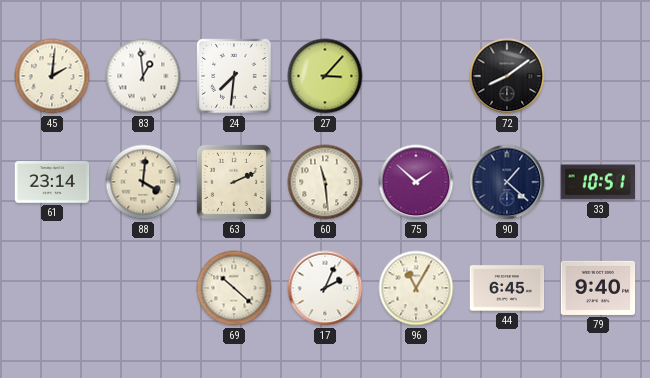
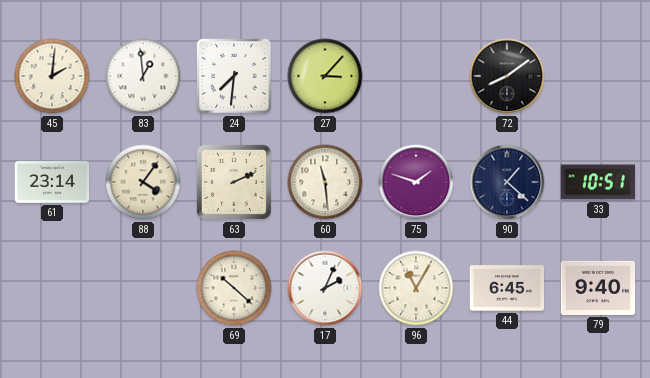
88: 4:01 -> 4:06 (143, 182)
75: 1:52 -> 1:48 (416, 182)
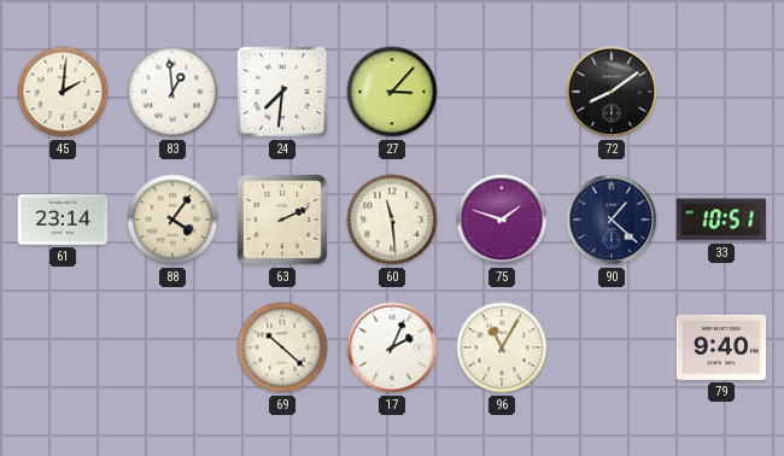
44: 6:45 -> none (507, 288)
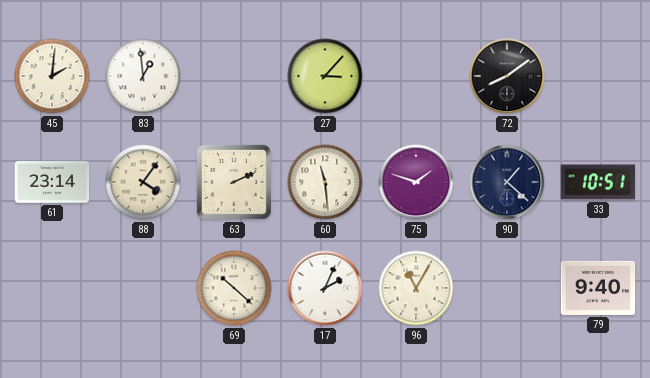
24: 7:31 -> none (282, 92)
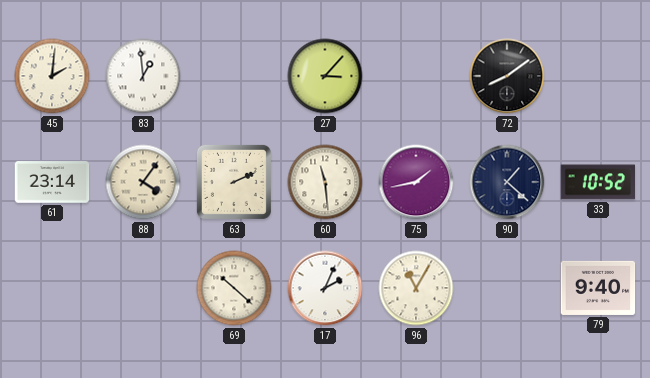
75: 1:48 -> 1:43 (416, 182)
33: 10:51 -> 10:52 (597, 182)
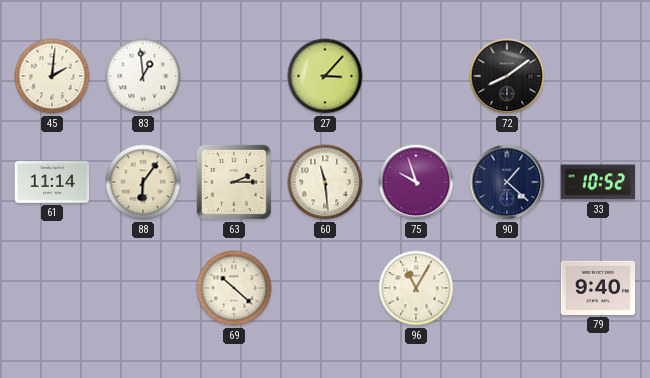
61: 23:14 -> 11:14 (52, 182)
88: 4:06 -> 6:06 (143, 182)
63: 2:11 -> 2:15 (234, 182)
75: 1:43 -> 9:57 (416, 182)
17: 2:04 -> none (325, 288)
